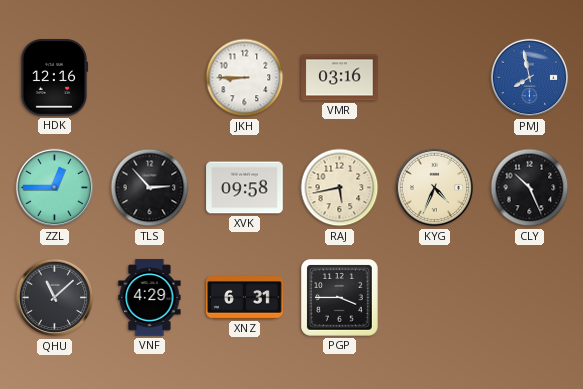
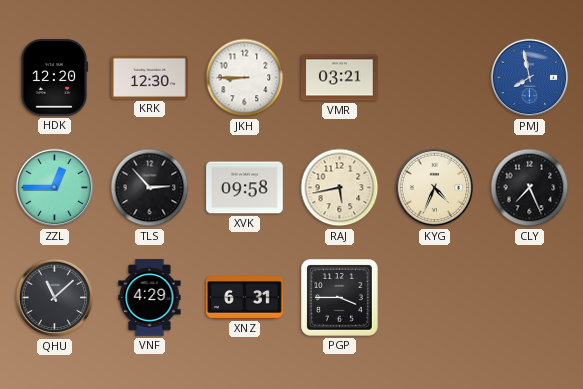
HDK: 12:16 -> 12:20 (54, 78)
KRK: none -> 12:30 (150, 77)
VMR: 03:16 -> 03:21 (340, 78)
CLY: 10:26 -> 7:26 (530, 188)
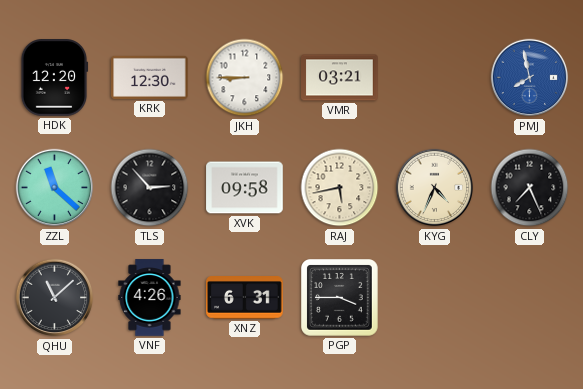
ZZL: 12:45 -> 11:22 (55, 188)
VNF: 4:29 -> 4:26 (150, 298)
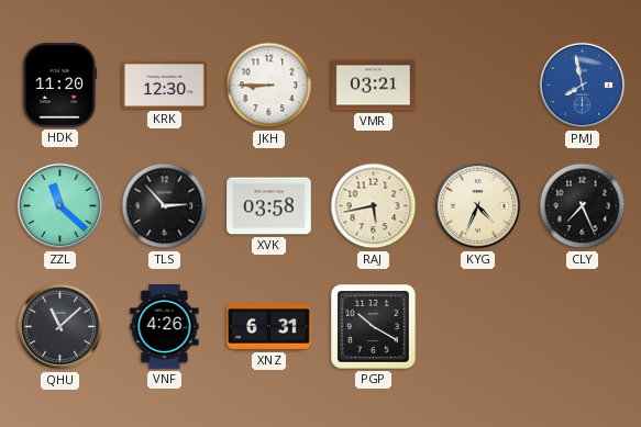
HDK: 12:20 -> 11:20 (59, 86)
XVK: 09:58 -> 03:58 (269, 206)
PGP: 3:45 -> 10:20 (374, 327)
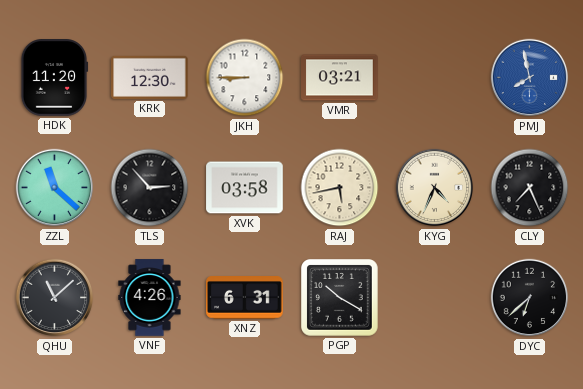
DYC: none -> 6:38 (530, 298)
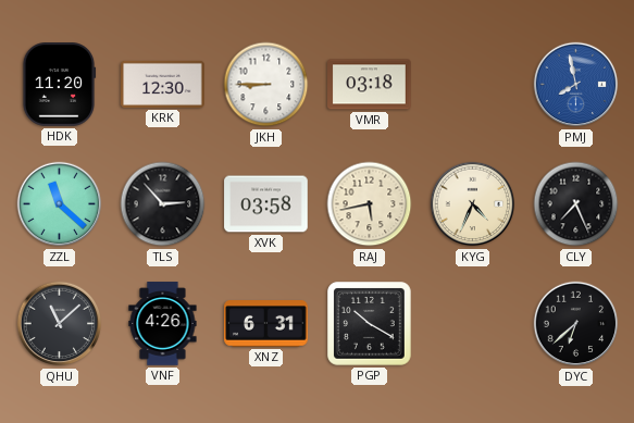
VMR: 03:21 -> 03:18 (370, 85)
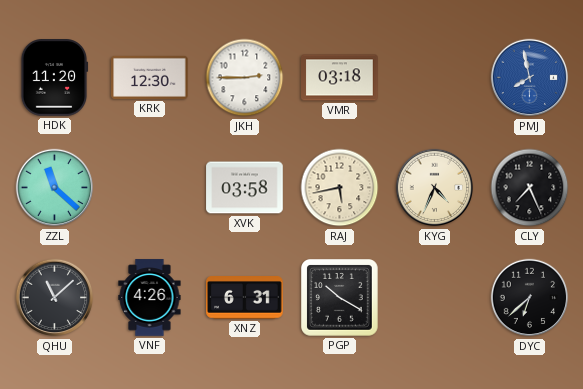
JKH: 8:45 -> 2:45 (245, 78)
TLS: 2:53 -> none (163, 204)
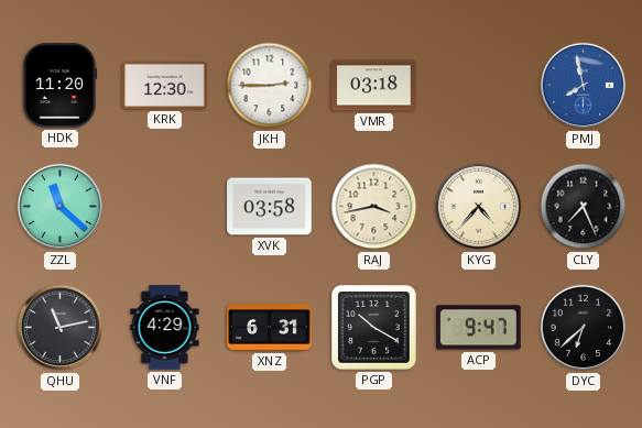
RAJ: 5:43 -> 3:43 (374, 207)
KYG: 4:34 -> 4:37 (479, 207)
QHU: 11:08 -> 11:13 (61, 328)
VNF: 4:26 -> 4:29 (165, 328)
ACP: none -> 9:47 (479, 328)
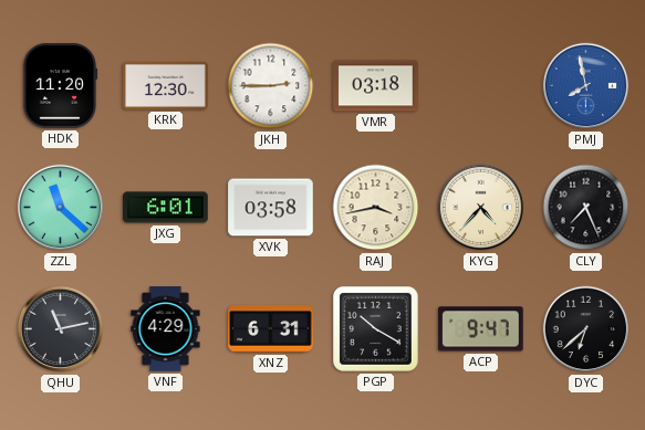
JXG: none -> 6:01 (166, 208)
